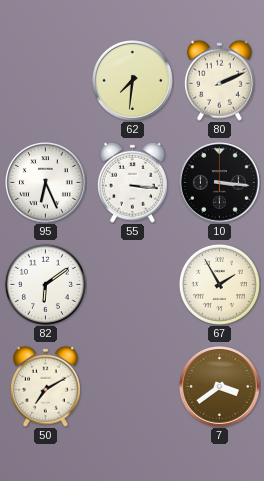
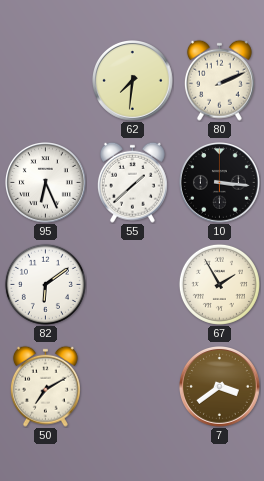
55: 3:16 -> 1:38 (132, 182)
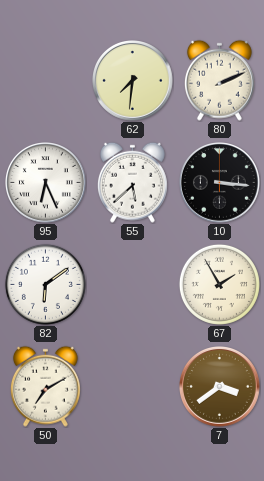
55: 1:38 -> 5:38 (132, 182)
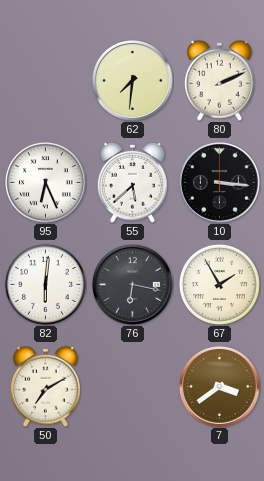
82: 6:09 -> 6:01 (45, 284)
76: none -> 6:17 (133, 285)
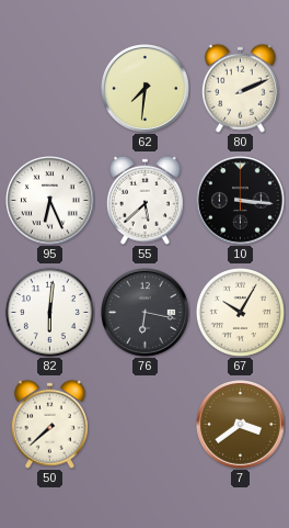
67: 1:55 -> 10:05 (240, 312)
50: 7:10 -> 7:38 (49, 424)
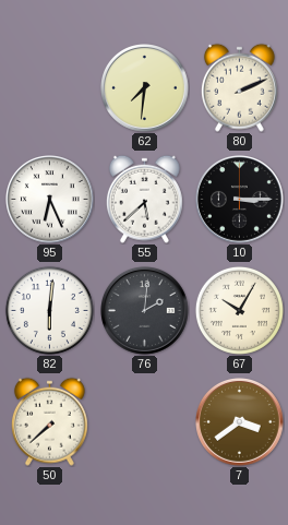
10: 3:16 -> 3:15 (240, 200)
76: 6:17 -> 2:01 (145, 311)
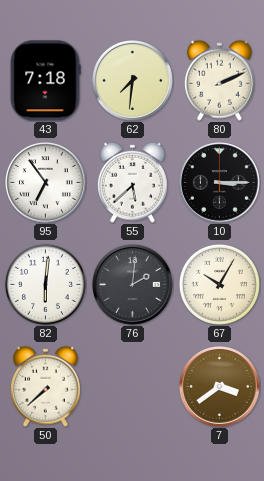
43: none -> 7:18 (45, 81)
95: 6:26 -> 6:54 (46, 183)
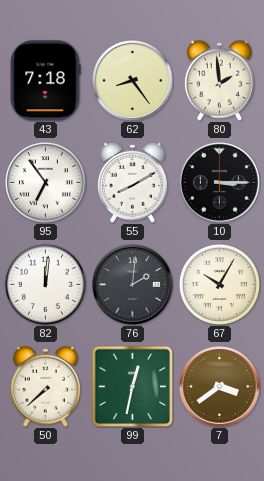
62: 7:31 -> 8:24 (133, 81)
80: 2:11 -> 1:59 (219, 80)
55: 5:38 -> 8:10 (132, 182)
82: 6:01 -> 12:01 (45, 284)
99: none -> 12:32 (132, 386)
